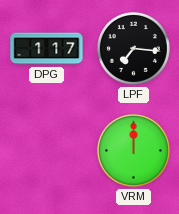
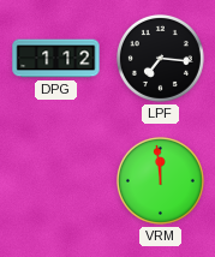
DPG: 1:17 -> 1:12 (56, 59)
VRM: 12:00 -> 11:59 (160, 180)
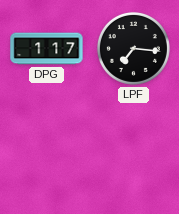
DPG: 1:12 -> 1:17 (47, 49)
VRM: 11:59 -> none (160, 180)
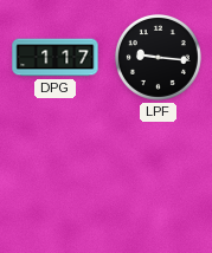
LPF: 7:16 -> 9:16 (158, 57)
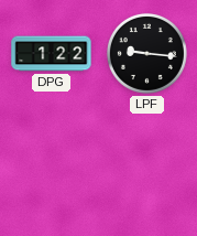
DPG: 1:17 -> 1:22 (52, 54)
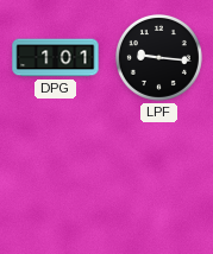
DPG: 1:22 -> 1:01 (56, 58)
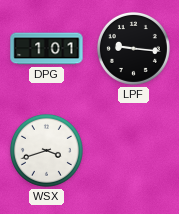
WSX: none -> 3:42 (46, 150)
